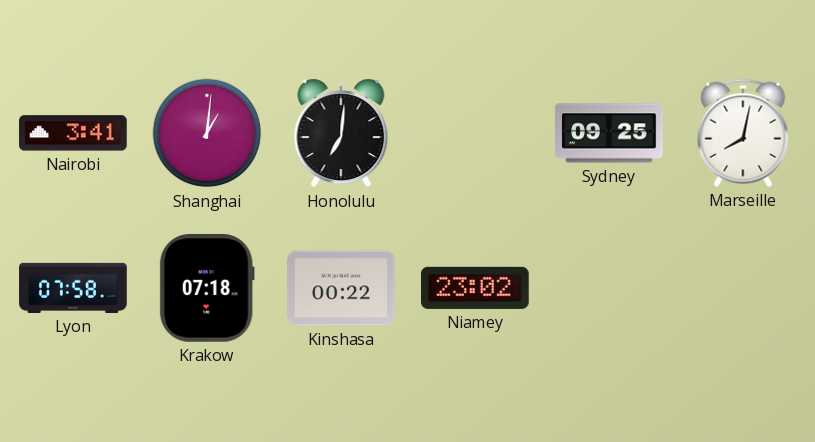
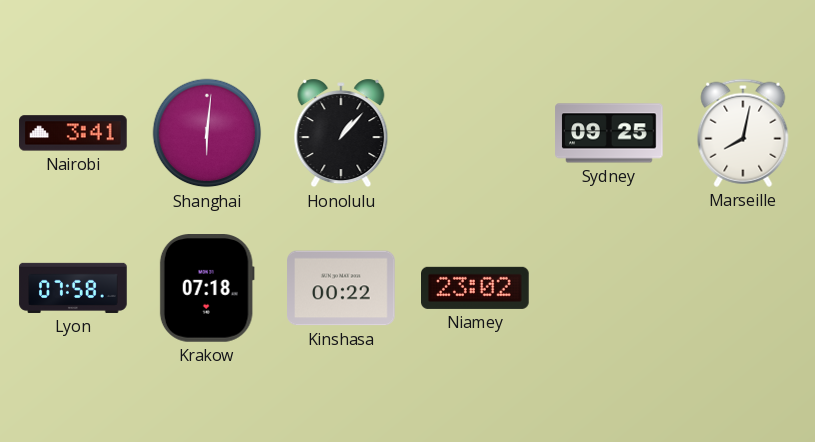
Shanghai: 1:01 -> 6:01 (207, 133)
Honolulu: 7:01 -> 1:07 (341, 133)
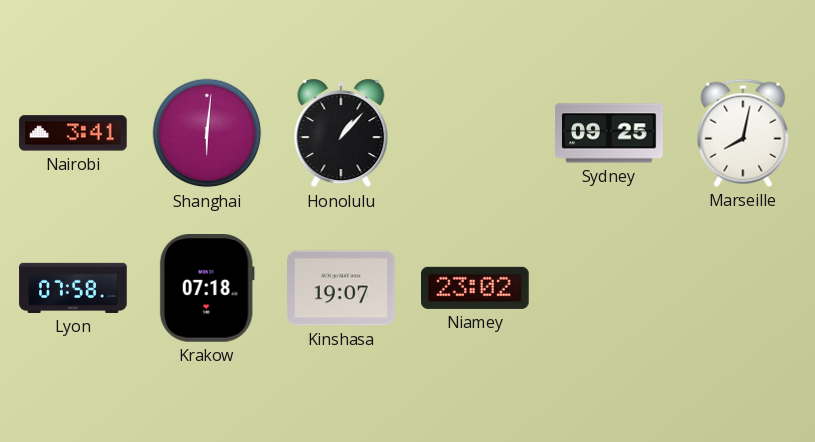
Kinshasa: 00:22 -> 19:07 (341, 288)
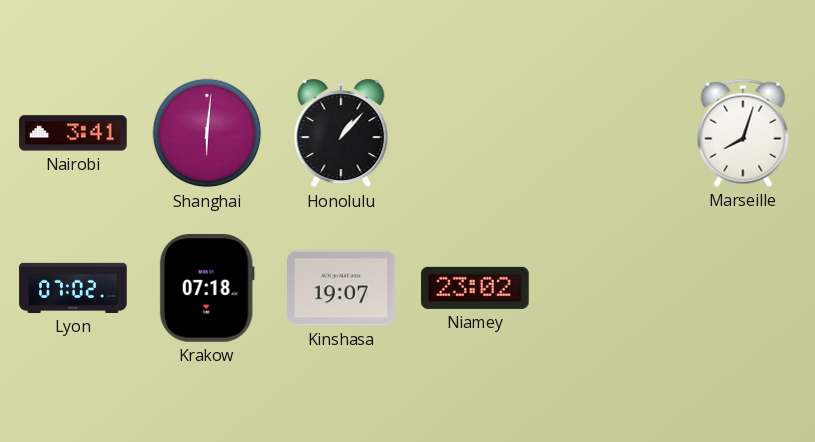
Sydney: 09:25 -> none (609, 133)
Marseille: 8:02 -> 8:03 (743, 133)
Lyon: 07:58 -> 07:02 (73, 288)
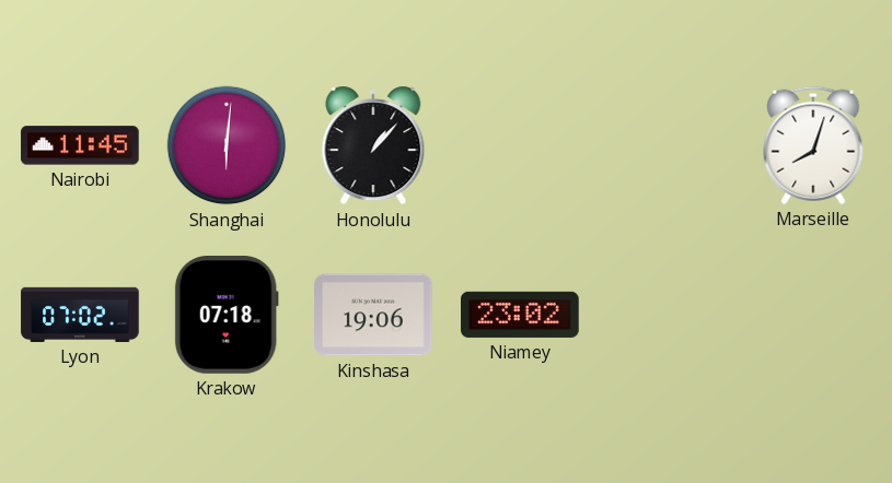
Nairobi: 3:41 -> 11:45 (80, 145)
Kinshasa: 19:07 -> 19:06 (373, 315)
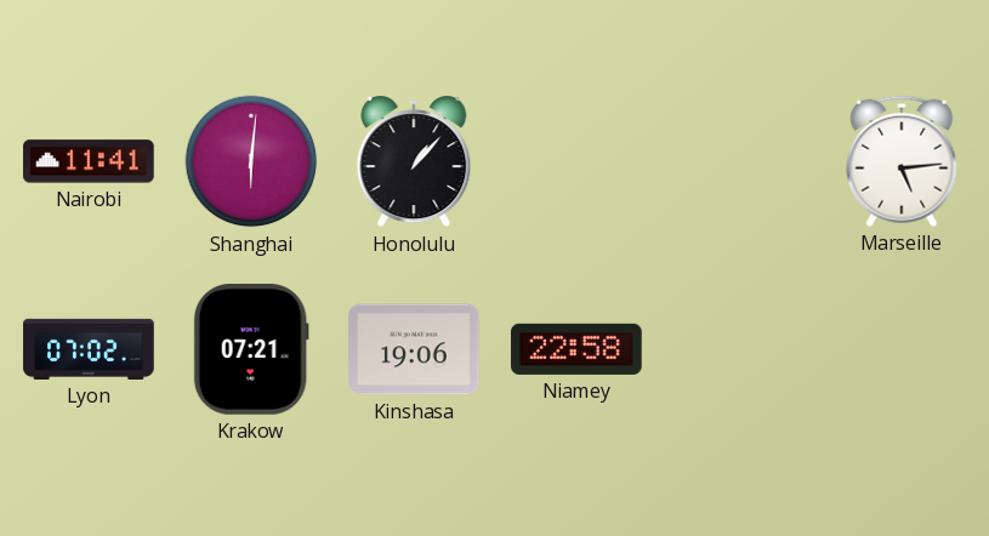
Nairobi: 11:45 -> 11:41 (89, 161)
Marseille: 8:03 -> 5:14 (902, 161)
Krakow: 07:18 -> 07:21 (251, 350)
Niamey: 23:02 -> 22:58 (578, 349)
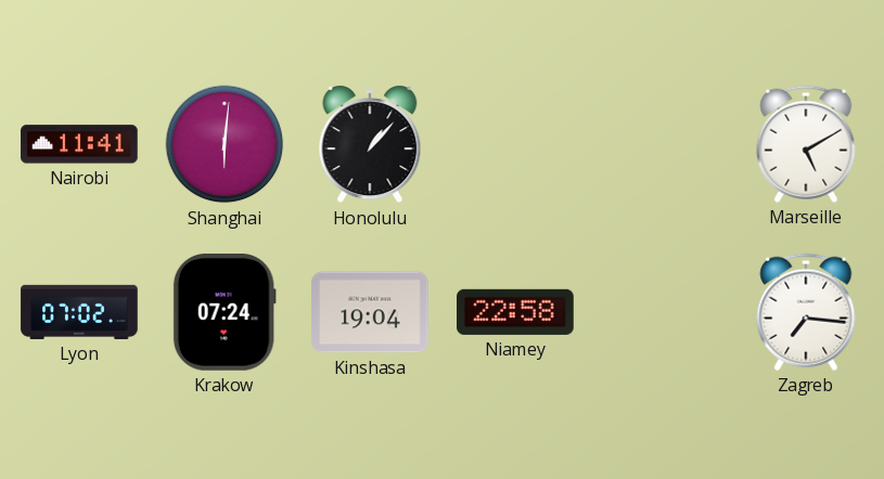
Marseille: 5:14 -> 5:10 (806, 144)
Krakow: 07:21 -> 07:24 (225, 313)
Kinshasa: 19:06 -> 19:04 (370, 312)
Zagreb: none -> 7:16 (806, 312)
